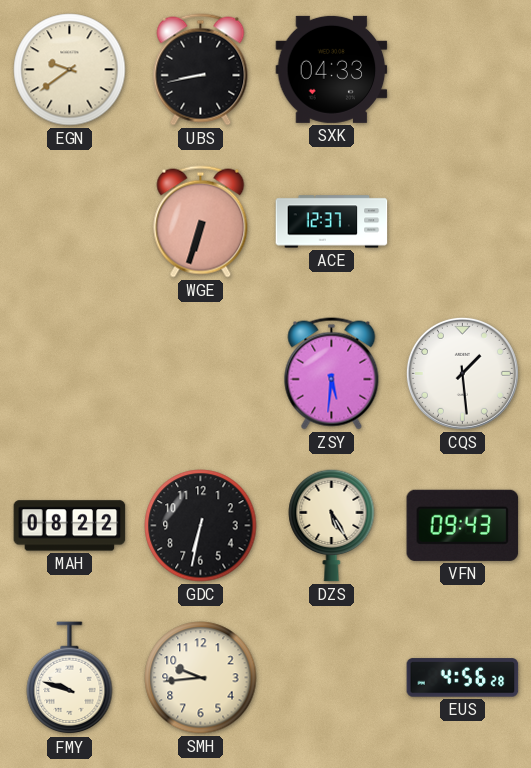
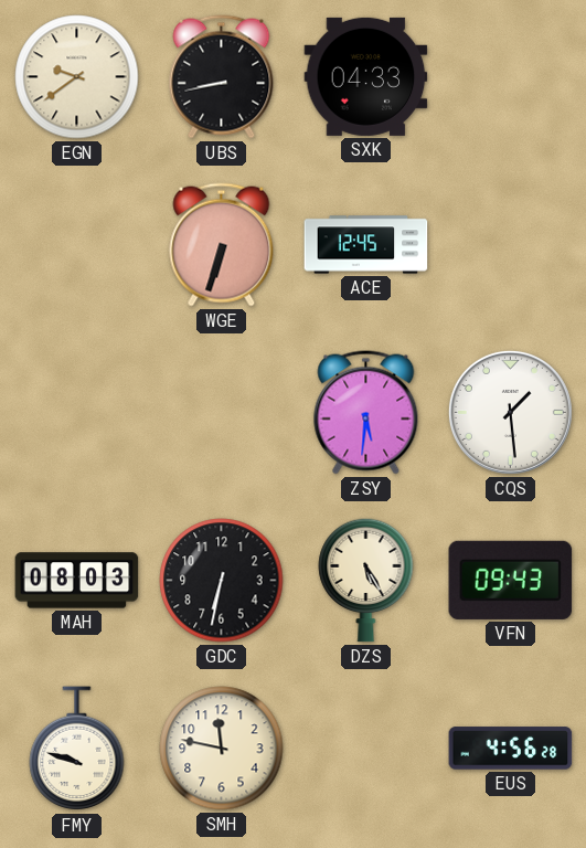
ACE: 12:37 -> 12:45 (366, 245)
MAH: 08:22 -> 08:03 (77, 581)
SMH: 9:44 -> 11:47 (222, 749)
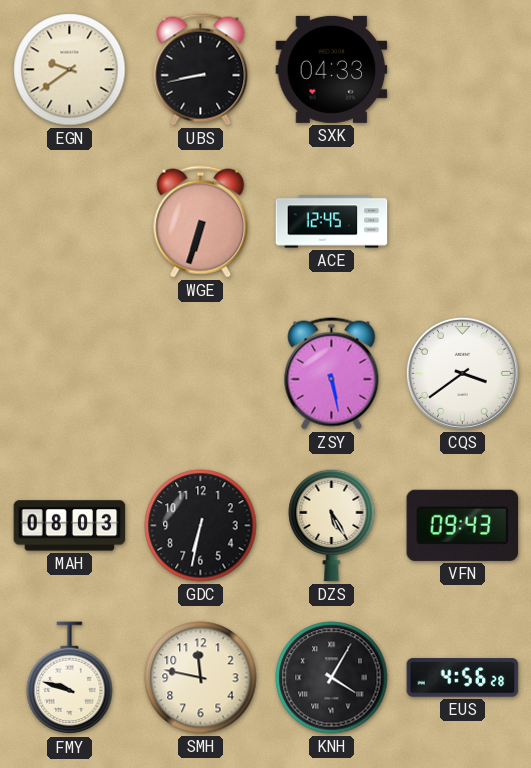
ZSY: 5:31 -> 5:28 (332, 374)
CQS: 1:29 -> 3:39 (462, 373)
KNH: none -> 4:05 (332, 678)
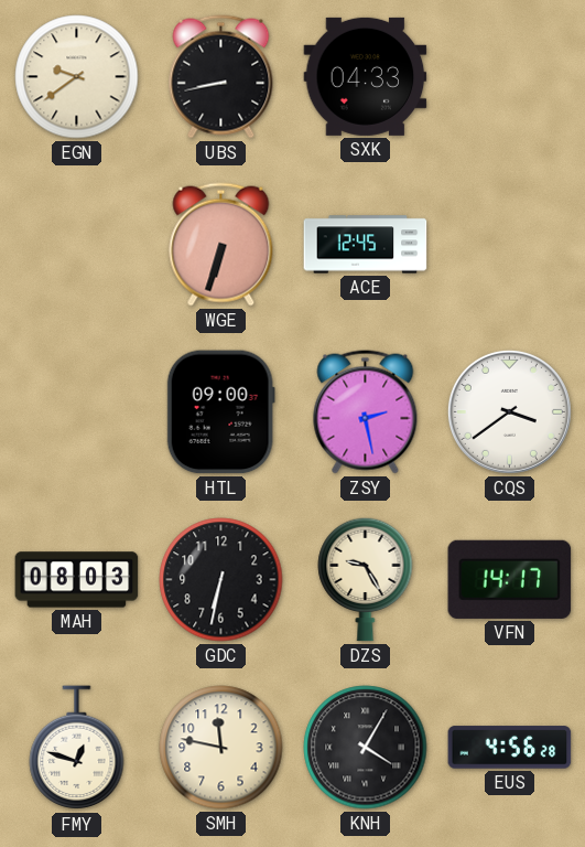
HTL: none -> 09:00 (220, 412)
ZSY: 5:28 -> 2:28 (366, 412)
DZS: 5:25 -> 9:25 (366, 579)
VFN: 09:43 -> 14:17 (510, 579)
FMY: 9:48 -> 12:48 (77, 748)
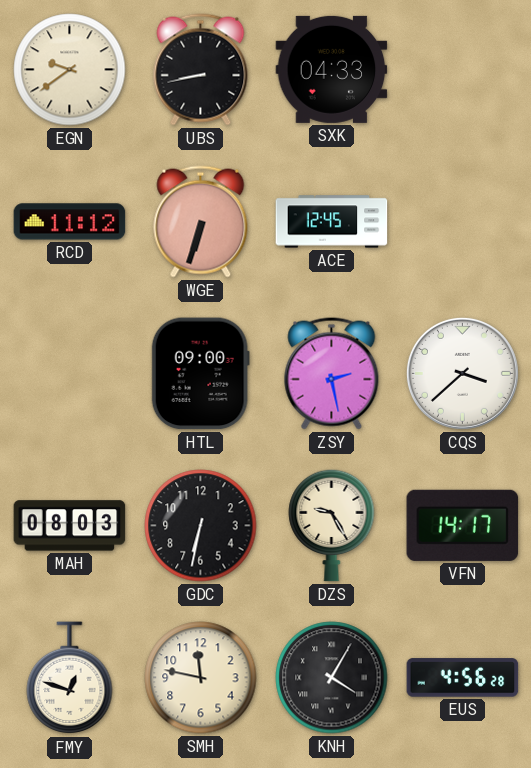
RCD: none -> 11:12 (70, 222)
CQS: 3:39 -> 3:38 (462, 373)
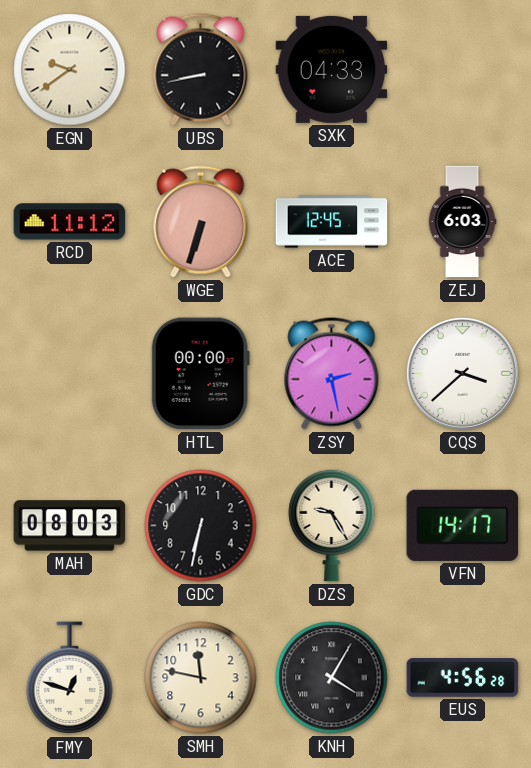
ZEJ: none -> 6:03 (462, 222)
HTL: 09:00 -> 00:00 (200, 374)
